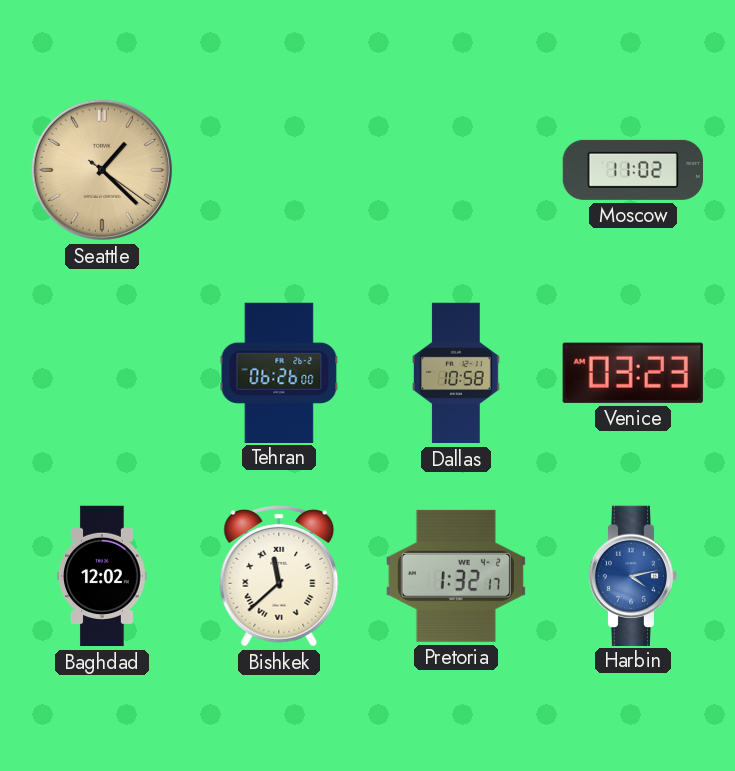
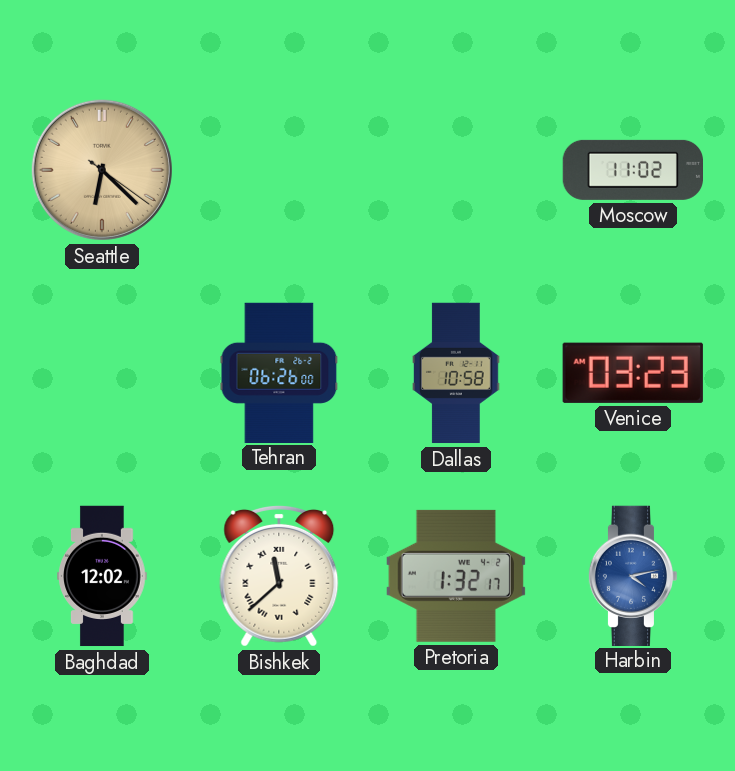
Seattle: 1:22 -> 6:22 (102, 170)
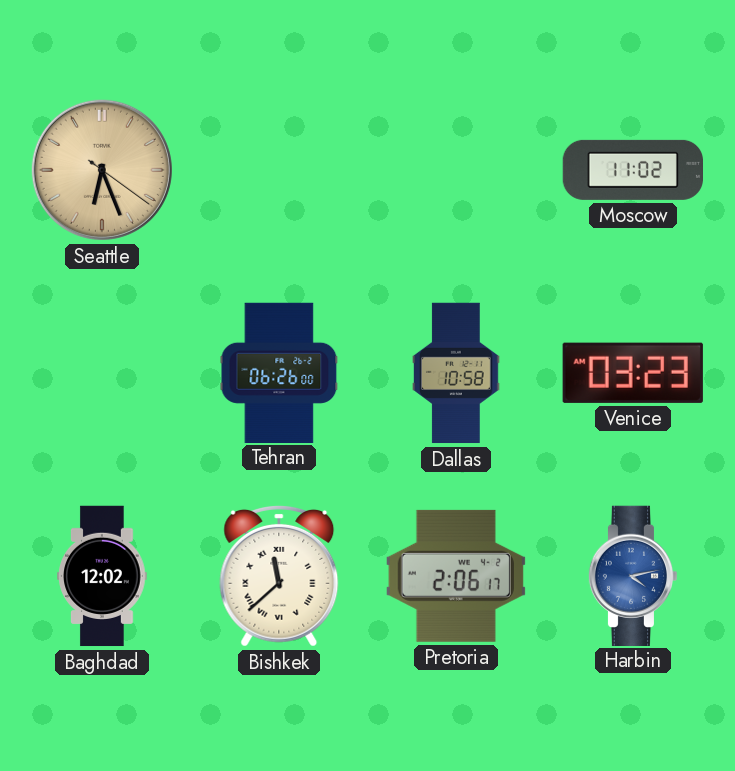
Seattle: 6:22 -> 6:26 (102, 170)
Pretoria: 1:32 -> 2:06 (456, 576)
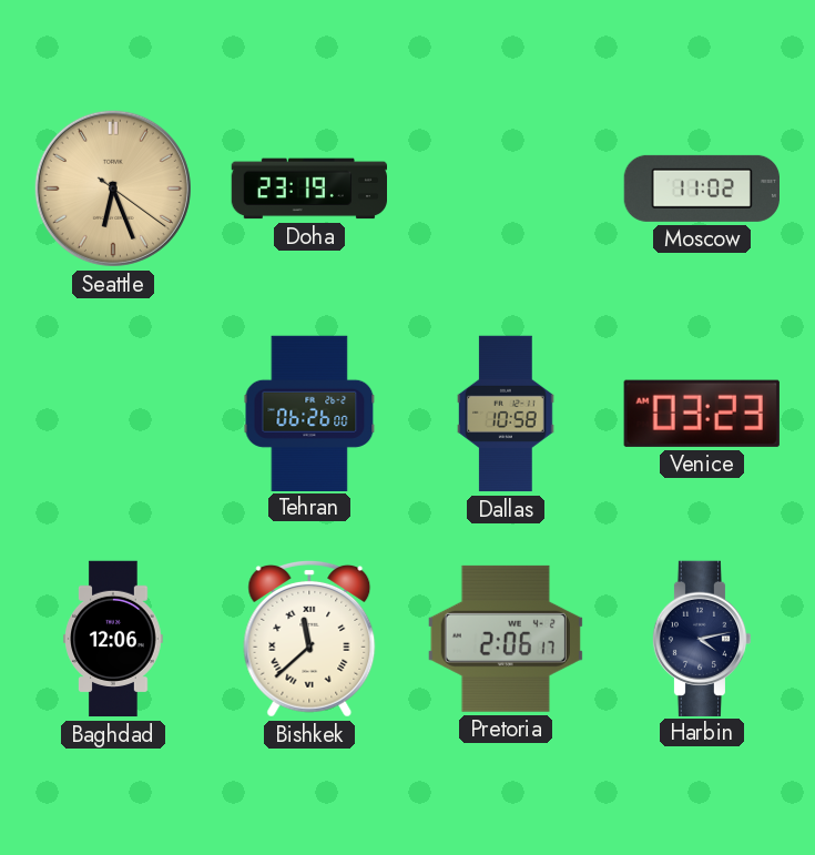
Doha: none -> 23:19 (308, 189)
Baghdad: 12:02 -> 12:06 (113, 639)
Harbin dial: blue -> navy (702, 638)
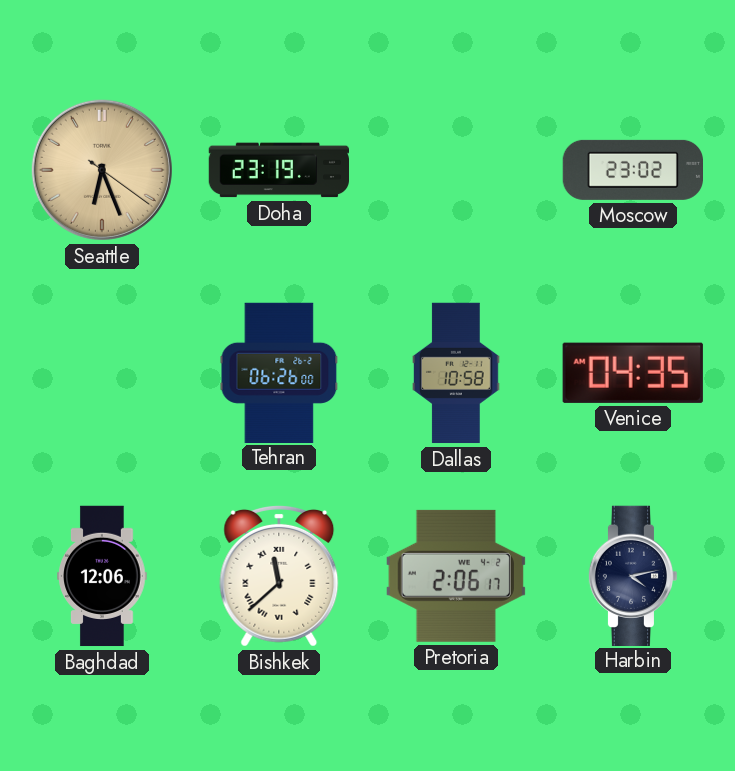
Moscow: 11:02 -> 23:02 (632, 170)
Venice: 03:23 -> 04:35 (633, 373)
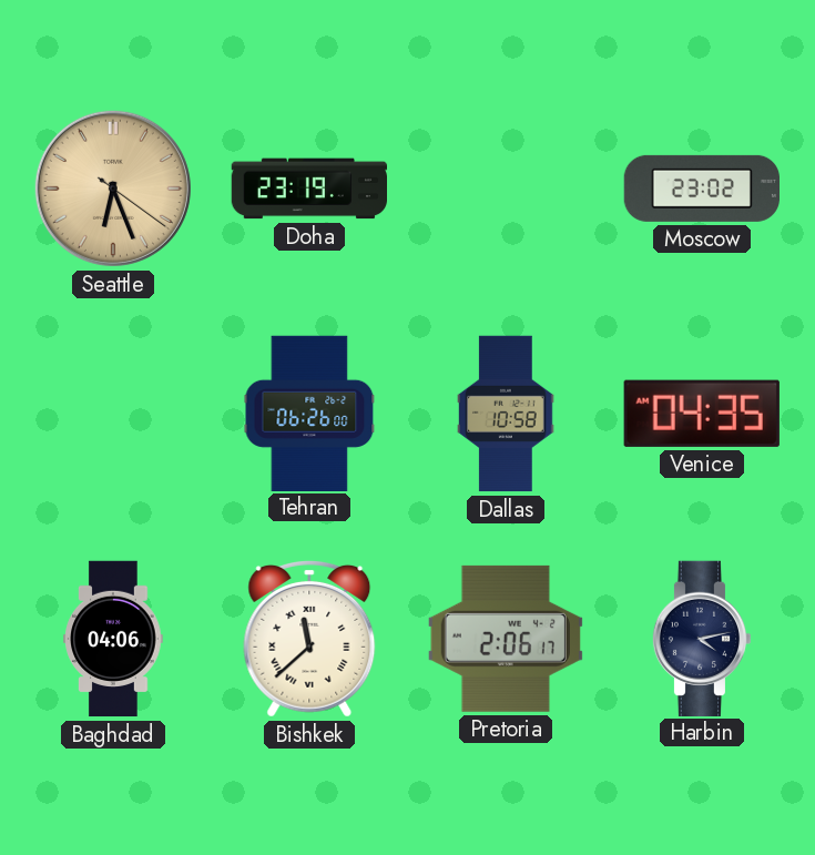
Baghdad: 12:06 -> 04:06 (113, 639)
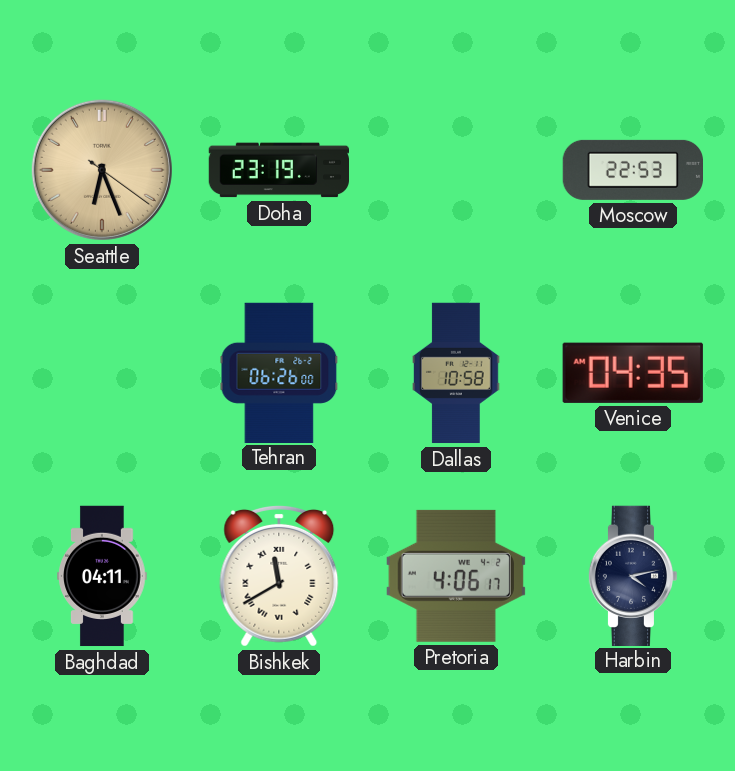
Moscow: 23:02 -> 22:53 (632, 170)
Baghdad: 04:06 -> 04:11 (102, 576)
Bishkek: 11:38 -> 11:40 (279, 576)
Pretoria: 2:06 -> 4:06 (456, 576)
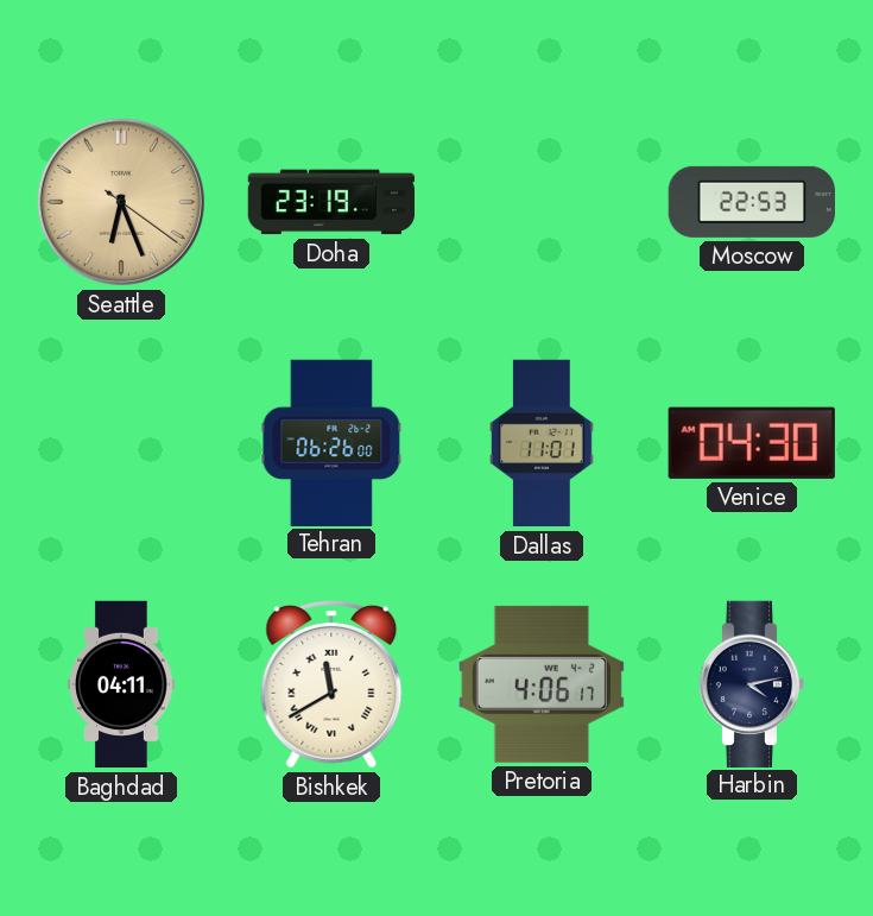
Dallas: 10:58 -> 11:01 (543, 443)
Venice: 04:35 -> 04:30 (752, 443)
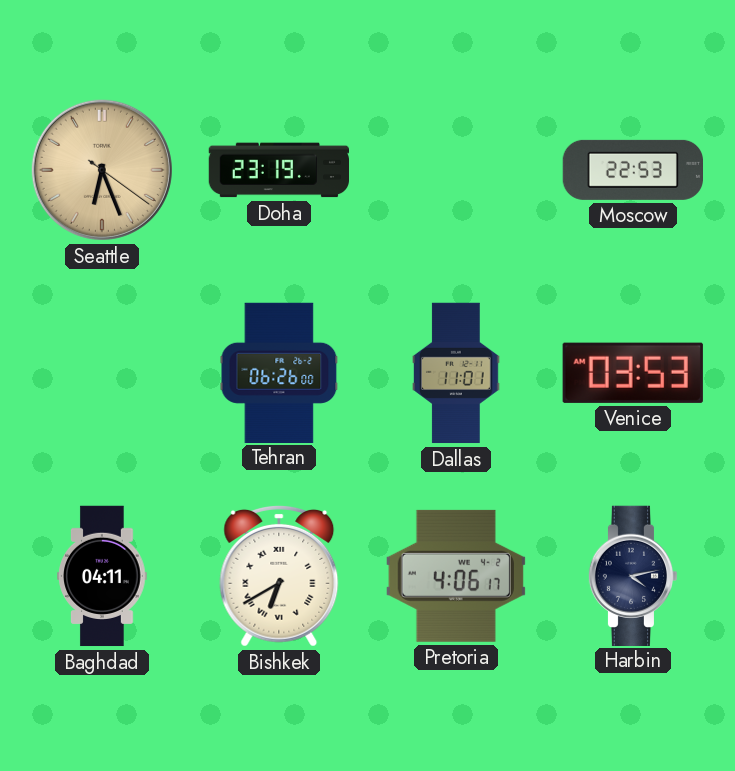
Venice: 04:30 -> 03:53 (633, 373)
Bishkek: 11:40 -> 6:40 (279, 576)
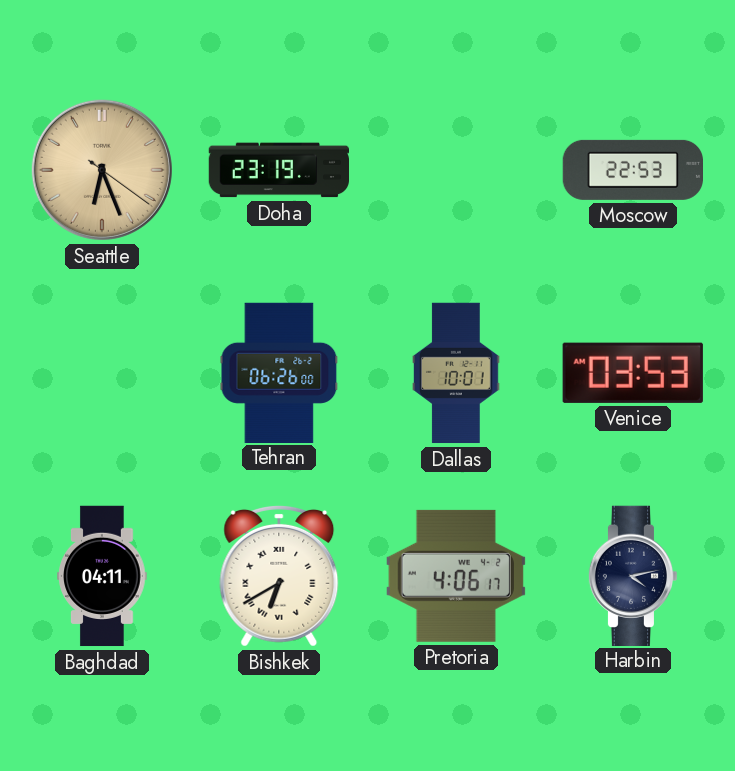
Dallas: 11:01 -> 10:01 (457, 373)
